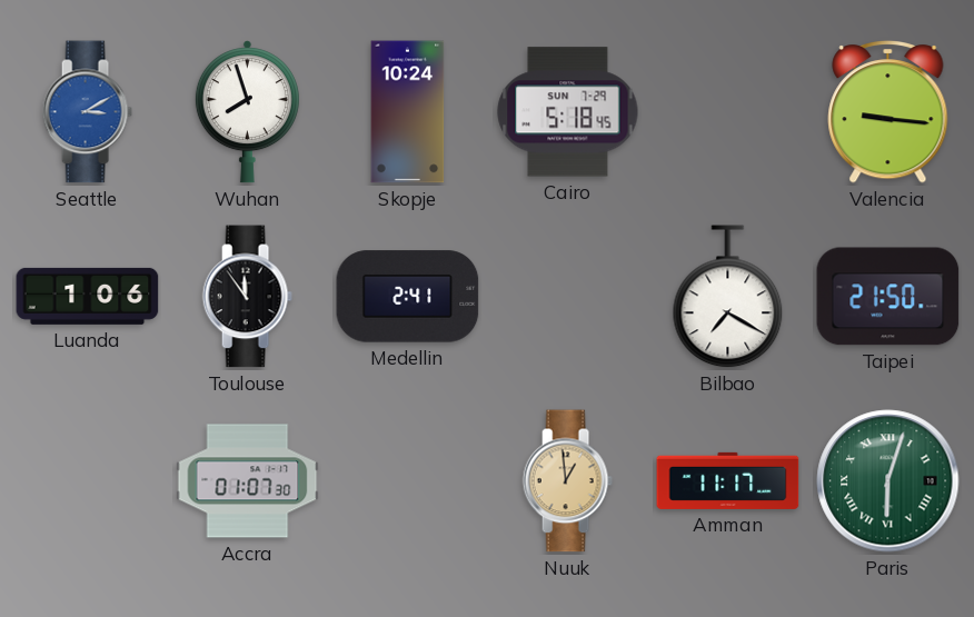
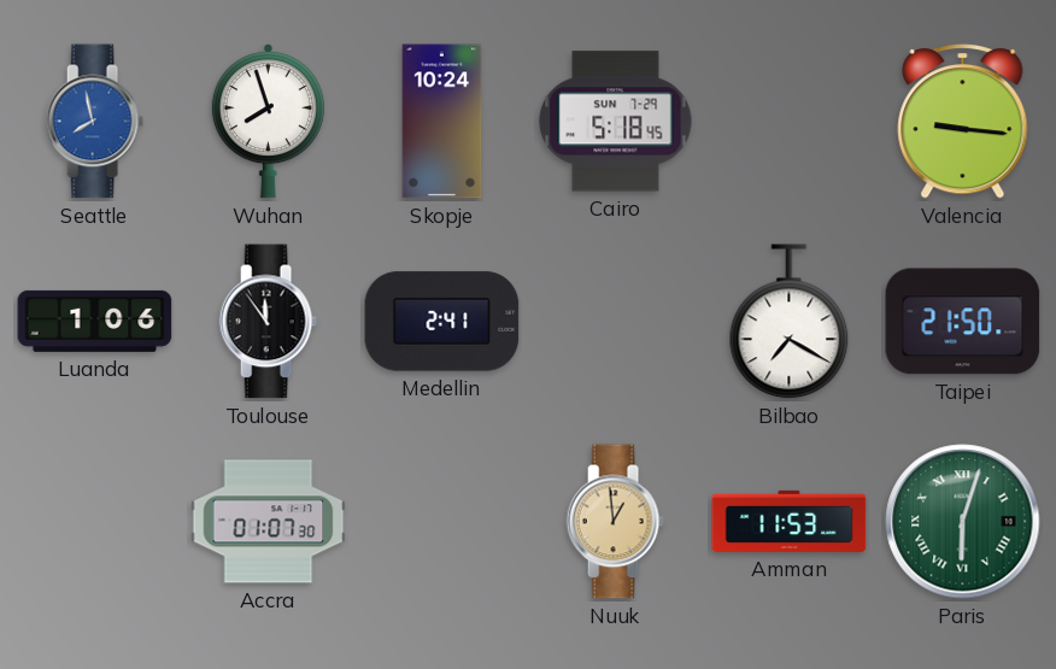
Seattle: 3:10 -> 7:58 (94, 122)
Amman: 11:17 -> 11:53 (790, 521)
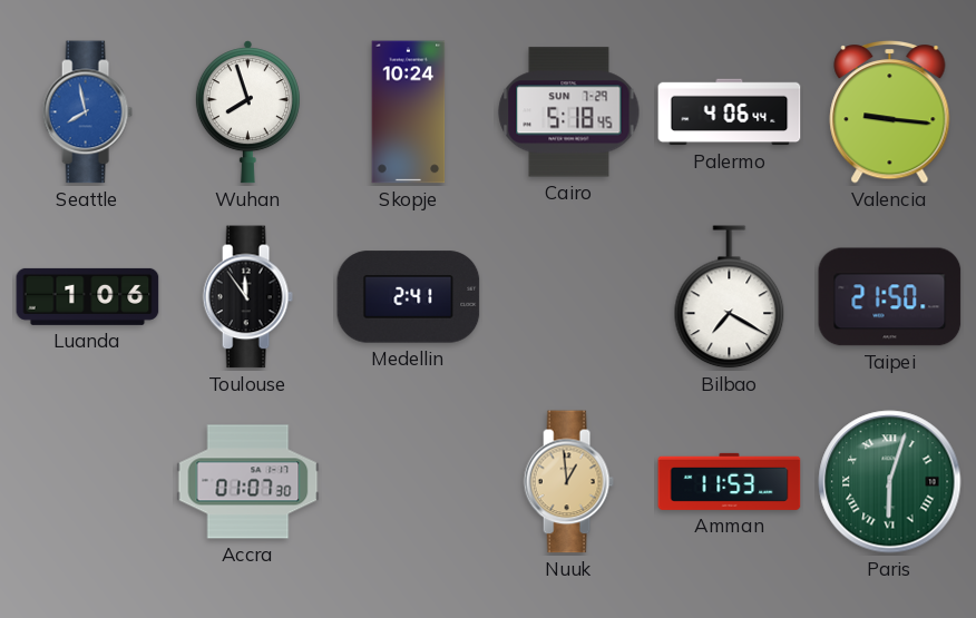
Palermo: none -> 4:06 (730, 112)
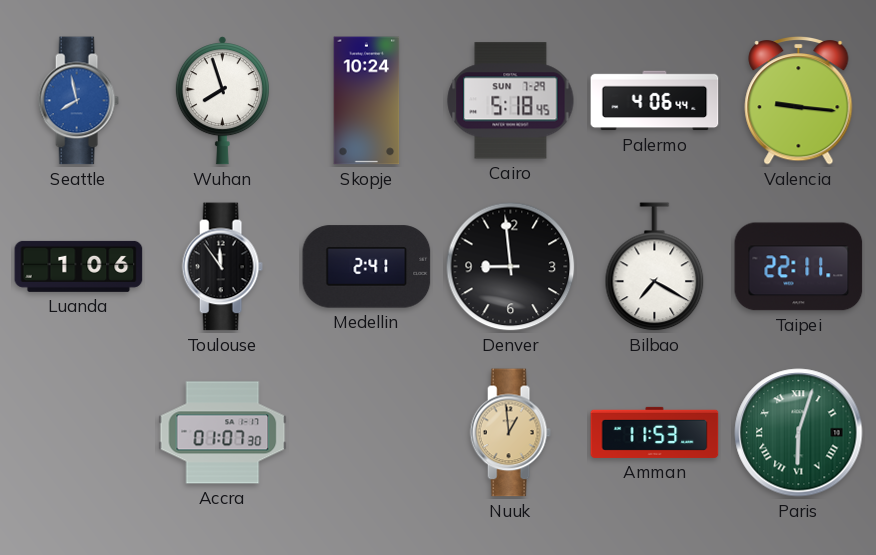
Denver: none -> 8:59 (511, 267)
Taipei: 21:50 -> 22:11 (799, 267)
